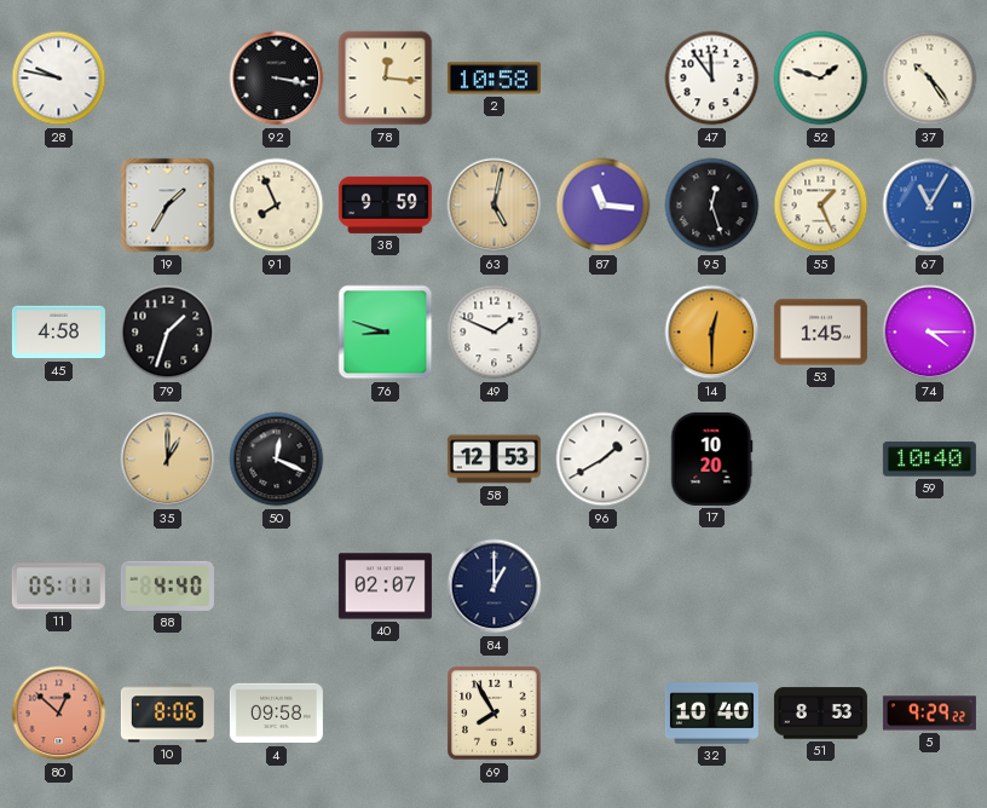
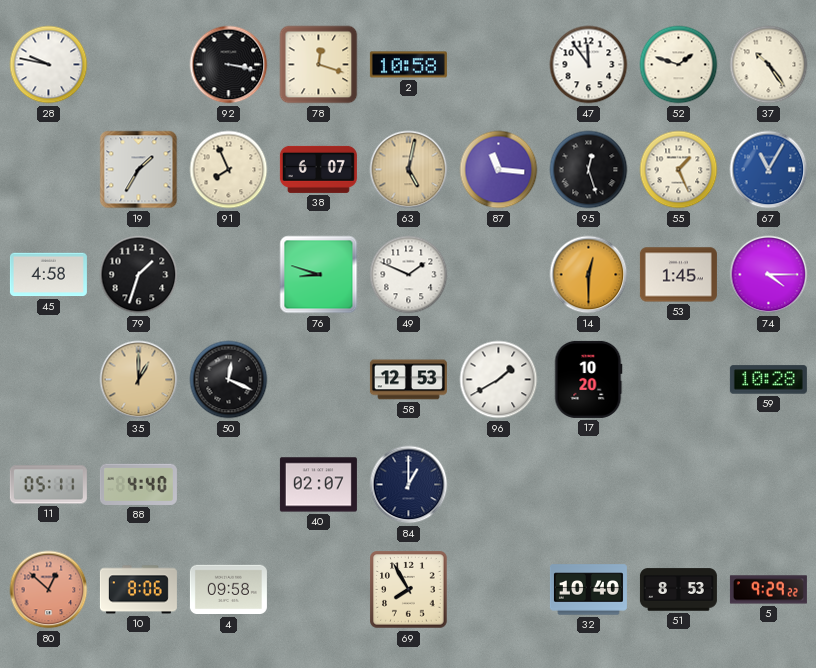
78: 12:16 -> 12:18 (319, 65)
38: 9:59 -> 6:07 (318, 169)
59: 10:40 -> 10:28 (768, 380)
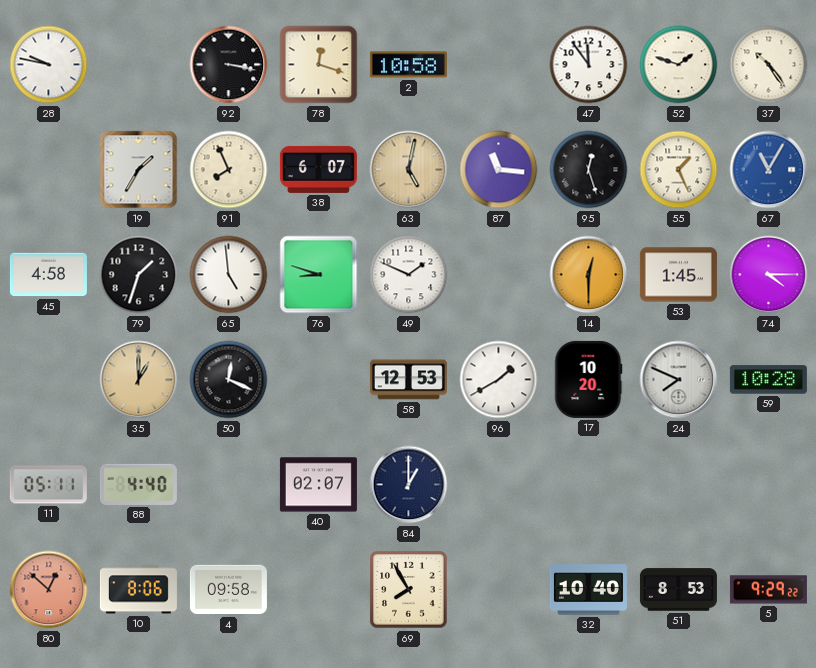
65: none -> 4:59 (229, 275)
24: none -> 7:49 (679, 380)
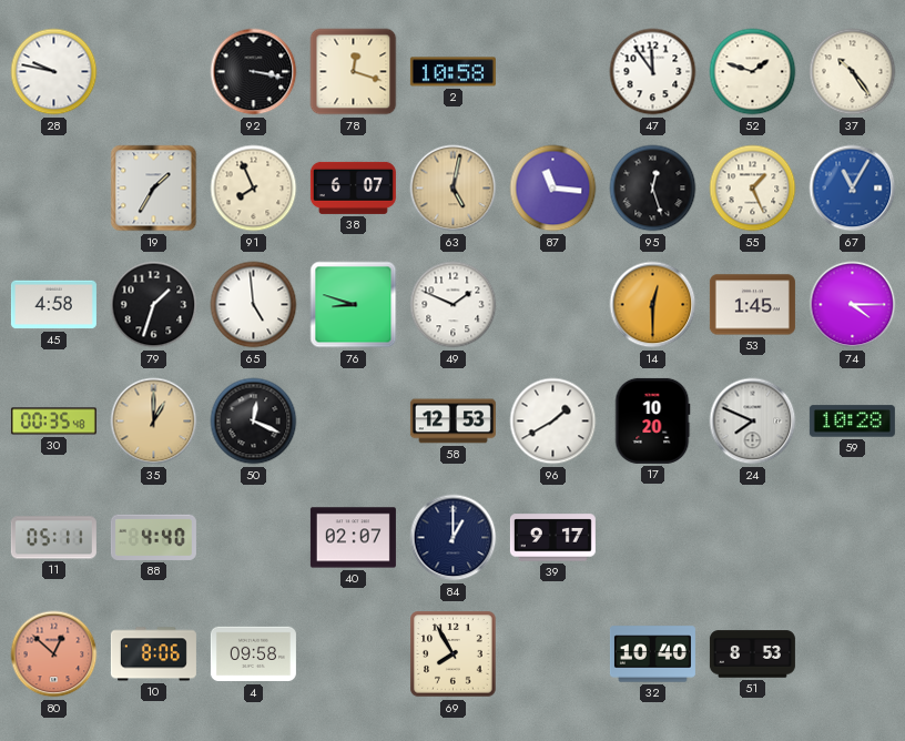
30: none -> 00:35 (53, 422)
39: none -> 9:17 (552, 538)
5: 9:29 -> none (768, 590)
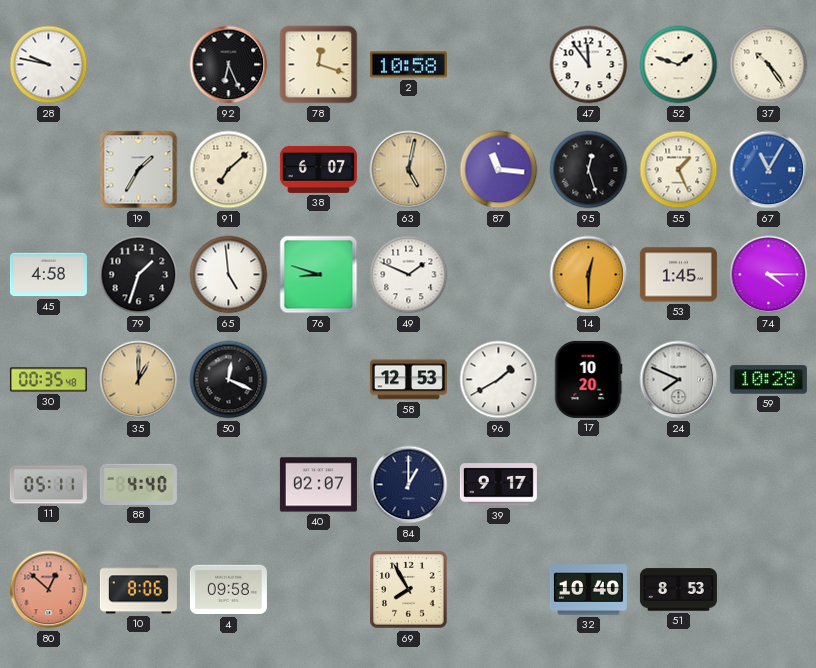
92: 3:17 -> 6:26 (229, 65)
91: 7:56 -> 7:08 (229, 170)
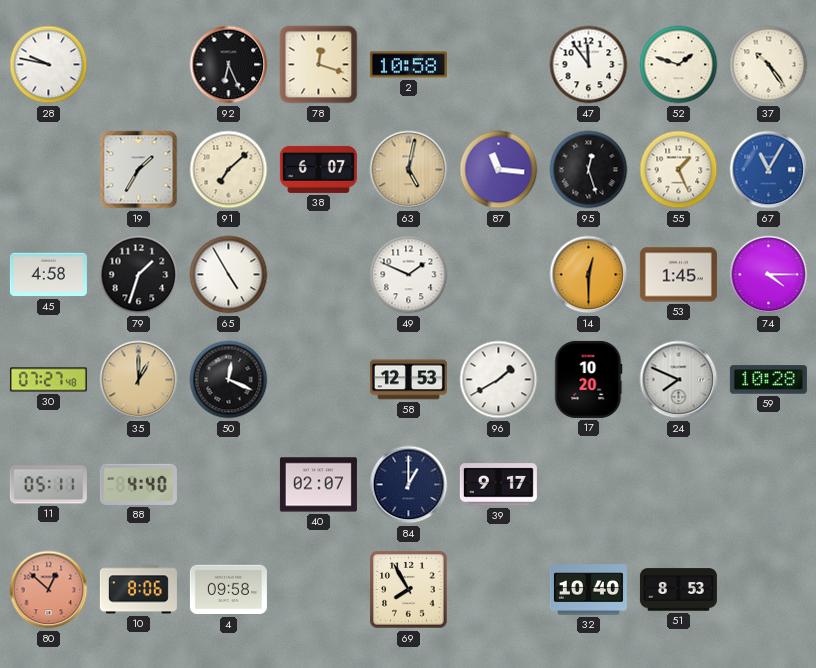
65: 4:59 -> 4:55 (229, 275)
76: 8:48 -> none (319, 275)
30: 00:35 -> 07:27 (48, 380)
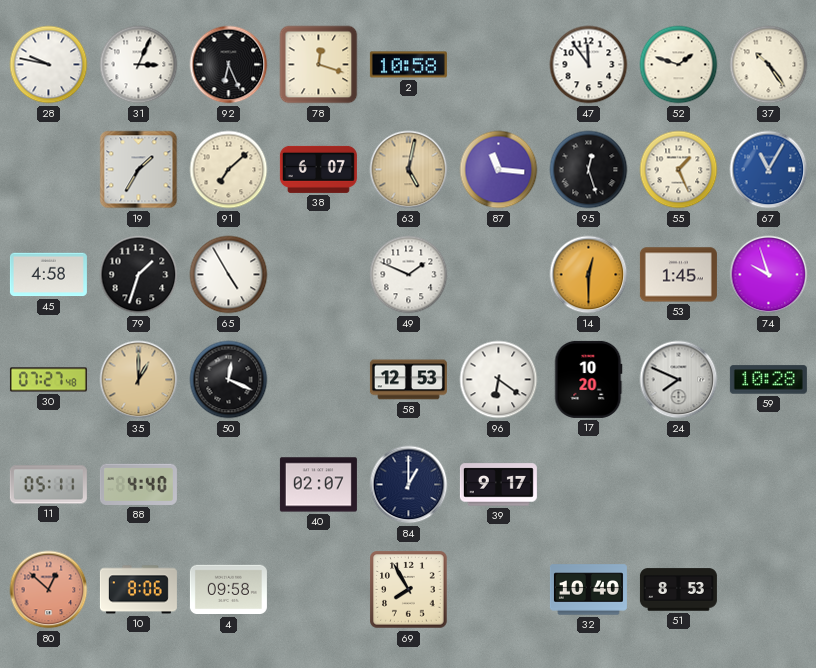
31: none -> 3:04 (139, 65)
74: 4:15 -> 9:57 (769, 275)
96: 1:40 -> 6:21 (499, 380)
